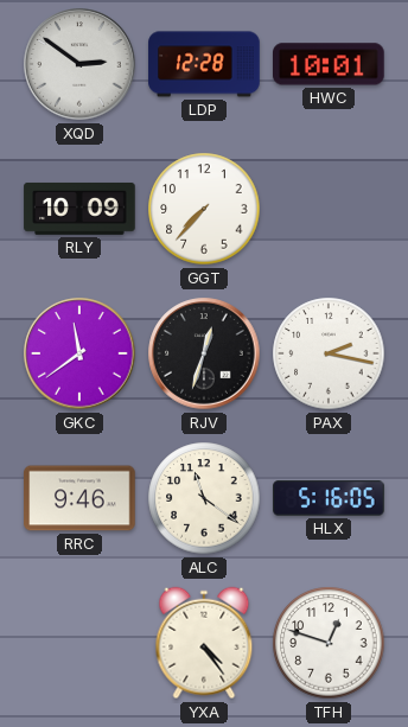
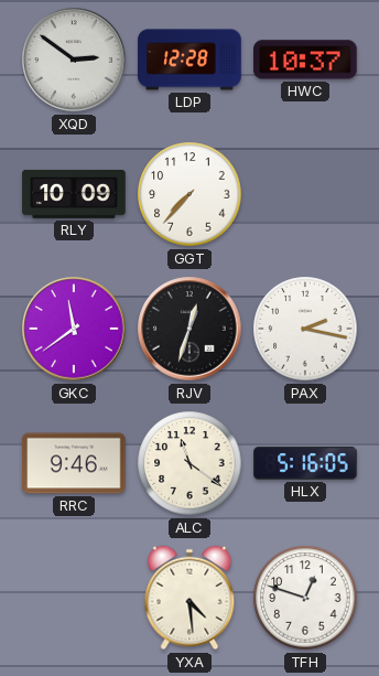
HWC: 10:01 -> 10:37 (306, 60)
YXA: 4:24 -> 4:29 (189, 598)
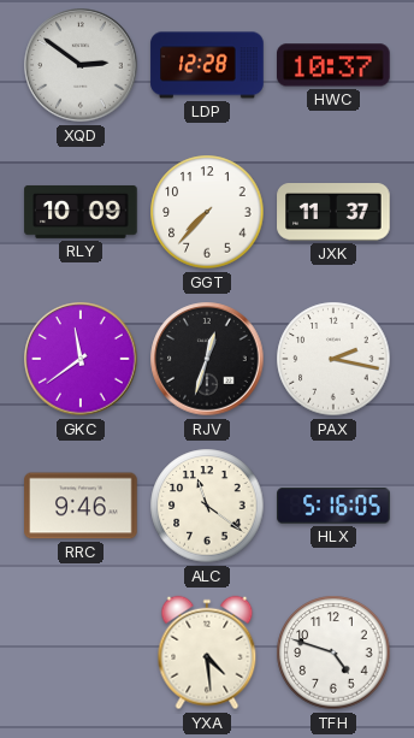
JXK: none -> 11:37 (333, 213)
TFH: 12:48 -> 4:48 (333, 653)
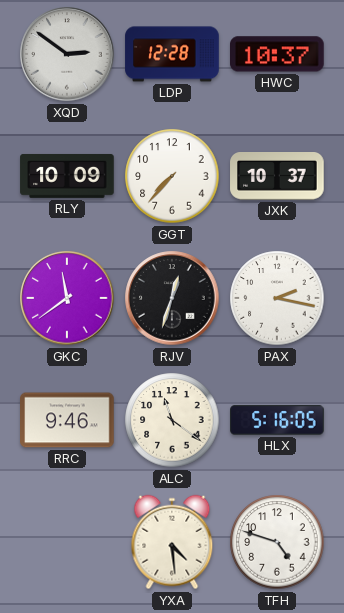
JXK: 11:37 -> 10:37 (277, 177)
